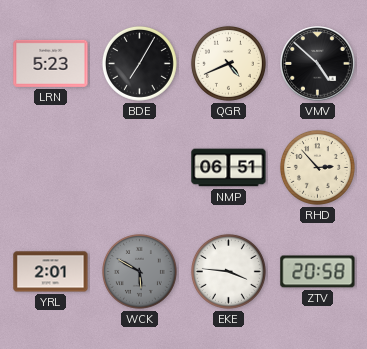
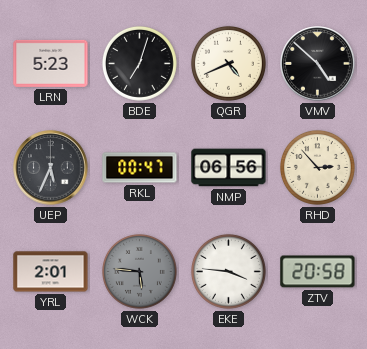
BDE: 7:05 -> 7:03 (139, 63)
UEP: none -> 5:34 (51, 168)
RKL: none -> 00:47 (140, 168)
NMP: 06:51 -> 06:56 (229, 168)
WCK: 5:50 -> 5:46 (139, 271)
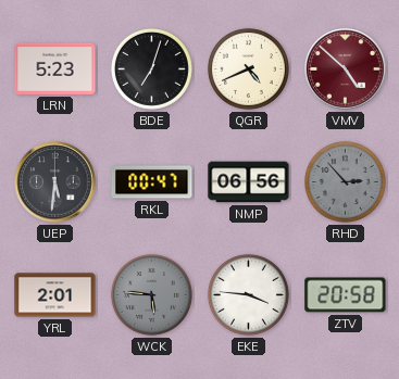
VMV dial: black -> burgundy (346, 70)
UEP: 5:34 -> 5:31 (55, 182)
RHD dial: cream -> grey (345, 181)
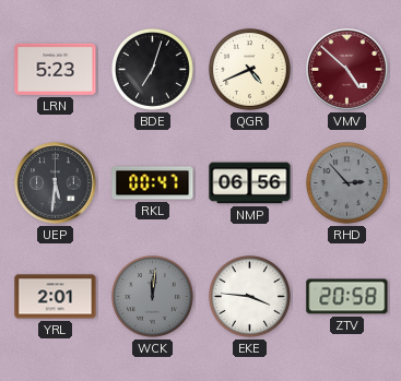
WCK: 5:46 -> 12:01 (152, 296)
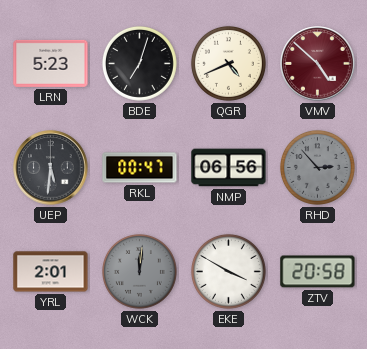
EKE: 3:46 -> 3:50 (228, 271)
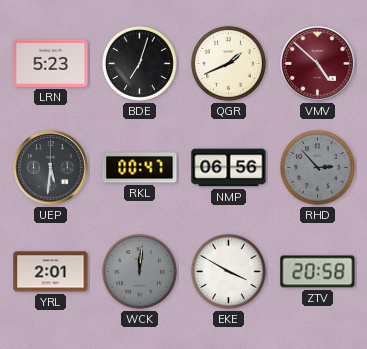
QGR: 4:41 -> 1:41 (228, 63)
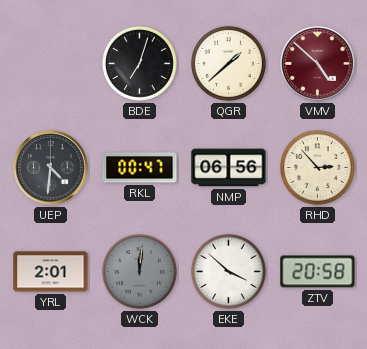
LRN: 5:23 -> none (51, 63)
QGR: 1:41 -> 1:38 (228, 63)
UEP: 5:31 -> 4:31 (51, 168)
RHD dial: grey -> cream (317, 167)
EKE: 3:50 -> 3:52 (228, 271)
